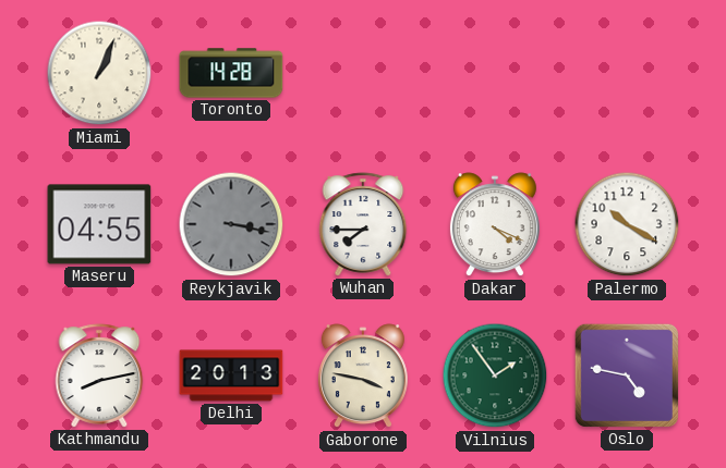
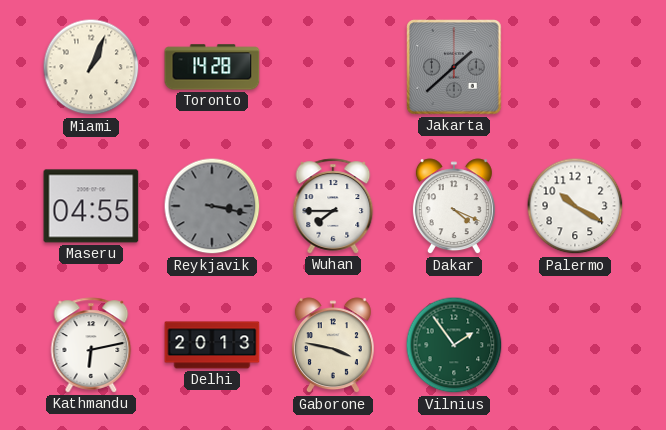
Jakarta: none -> 1:38 (454, 67)
Kathmandu: 8:13 -> 6:13 (91, 345)
Oslo: 4:47 -> none (627, 375)
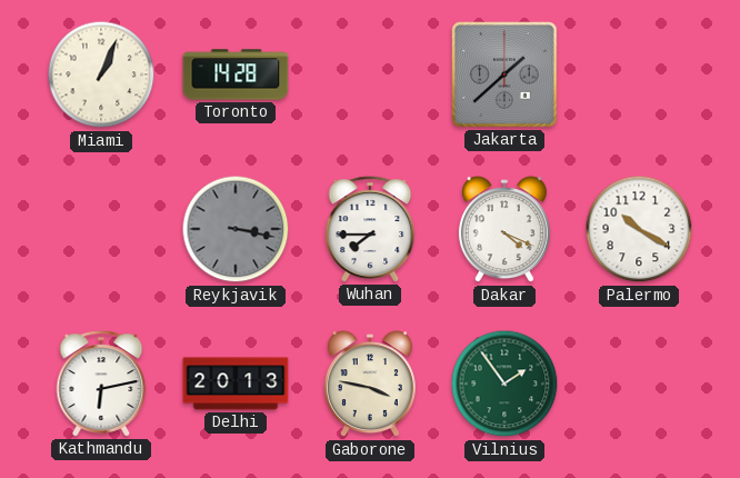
Maseru: 04:55 -> none (91, 206)
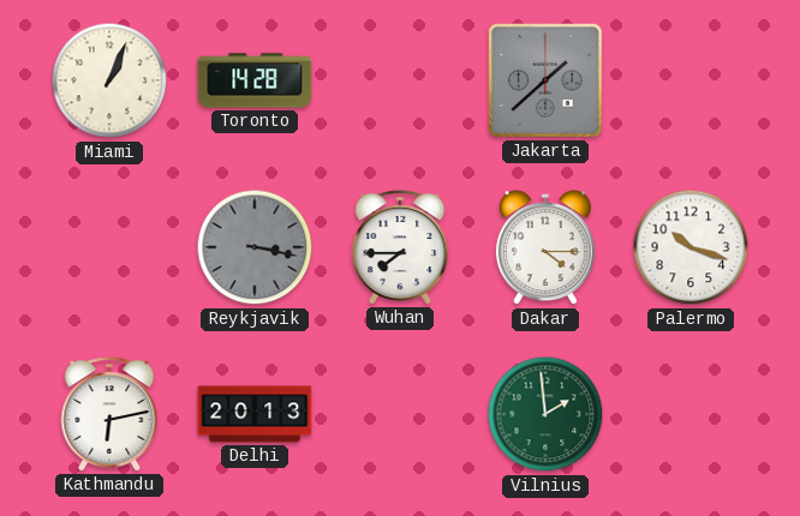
Dakar: 4:19 -> 4:15 (545, 248)
Palermo: 10:20 -> 10:18 (691, 247)
Gaborone: 3:47 -> none (370, 385)
Vilnius: 1:54 -> 1:59 (545, 414)
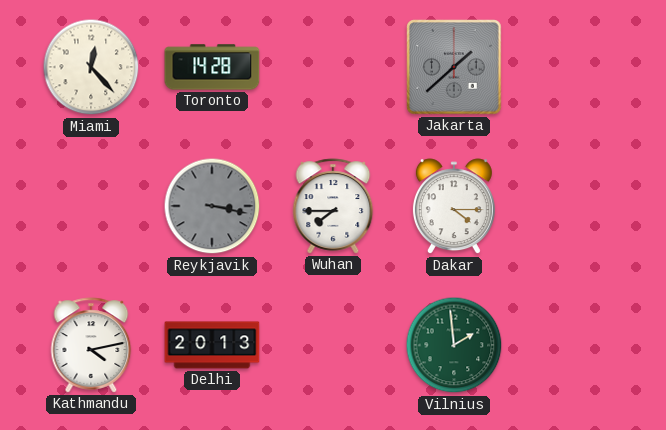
Miami: 1:04 -> 12:23 (91, 67)
Palermo: 10:18 -> none (691, 247)
Kathmandu: 6:13 -> 4:13 (91, 345)
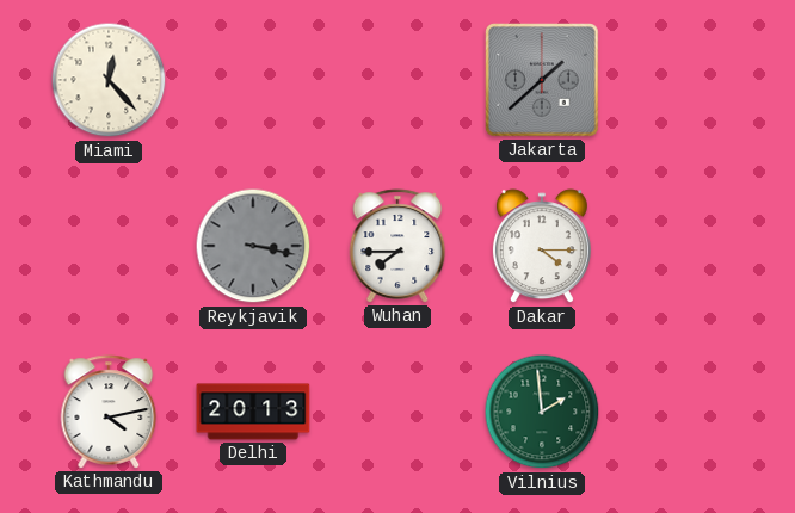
Toronto: 14:28 -> none (212, 67)
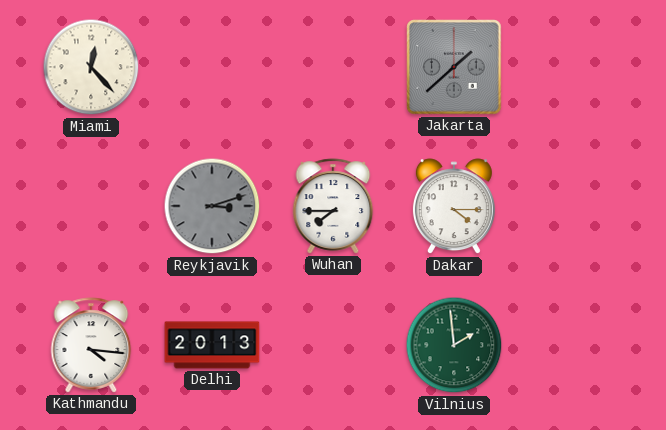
Reykjavik: 3:17 -> 3:12 (212, 206)
Kathmandu: 4:13 -> 4:16 (91, 345)
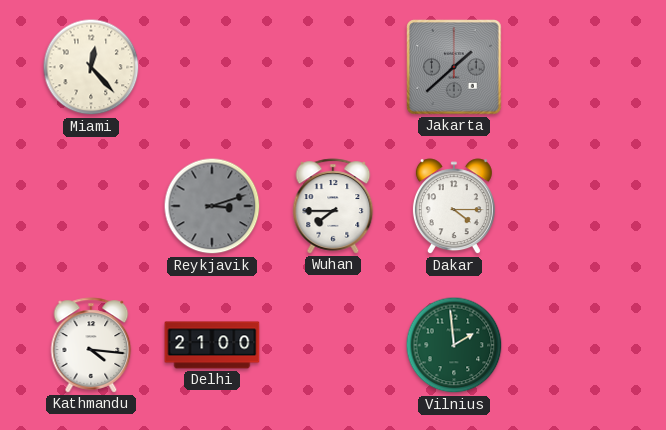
Delhi: 20:13 -> 21:00 (212, 345)
